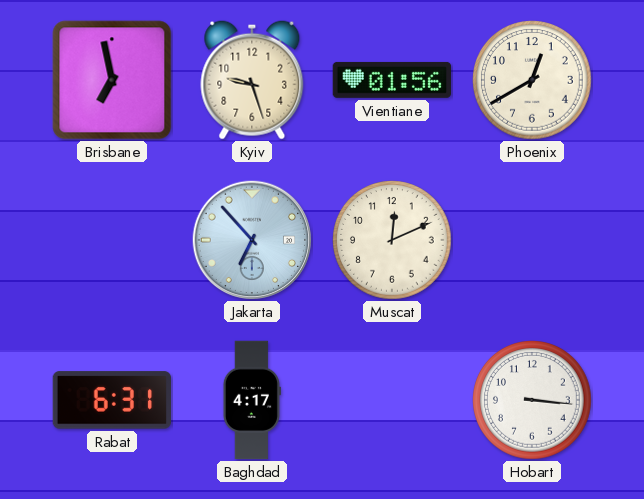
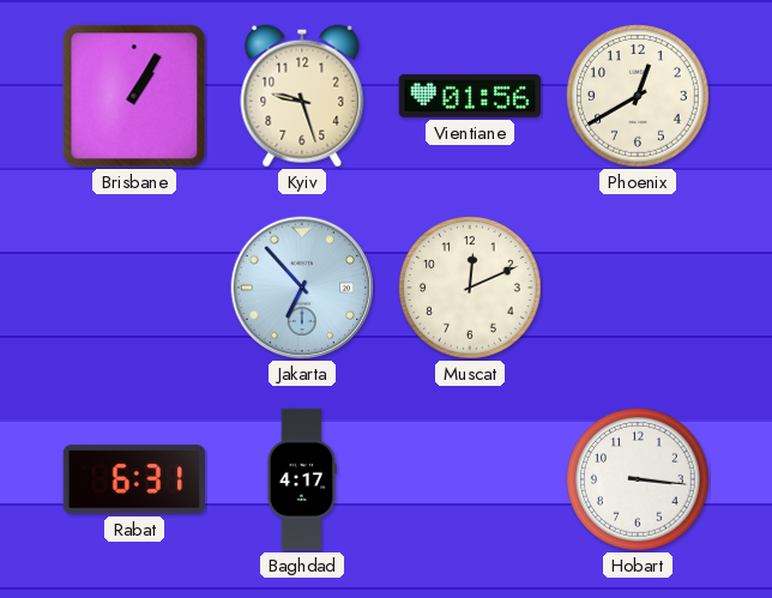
Brisbane: 6:58 -> 1:05 (134, 96)
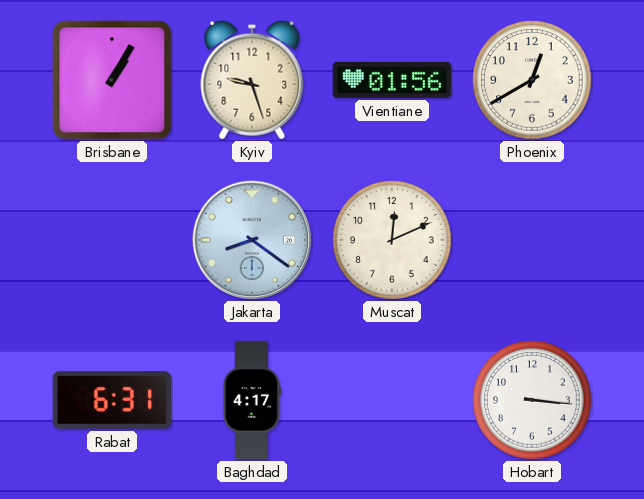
Jakarta: 6:53 -> 8:21 (252, 240)
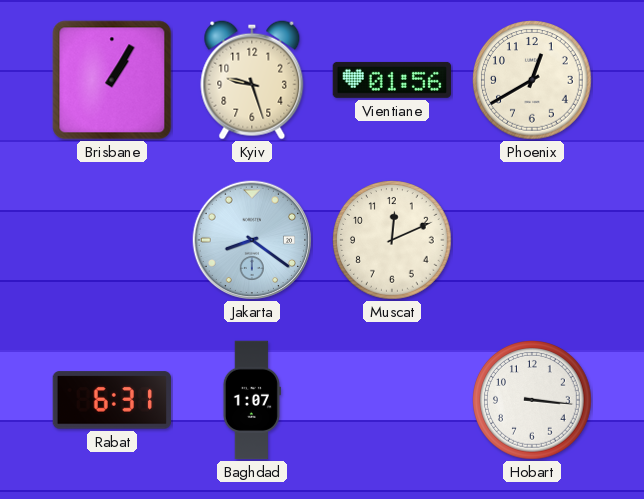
Baghdad: 4:17 -> 1:07 (251, 400)
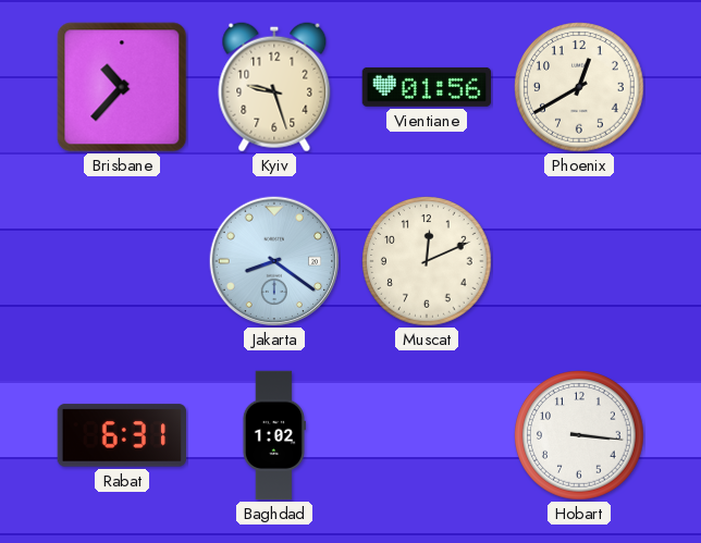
Brisbane: 1:05 -> 10:37 (122, 87)
Baghdad: 1:07 -> 1:02 (273, 435)
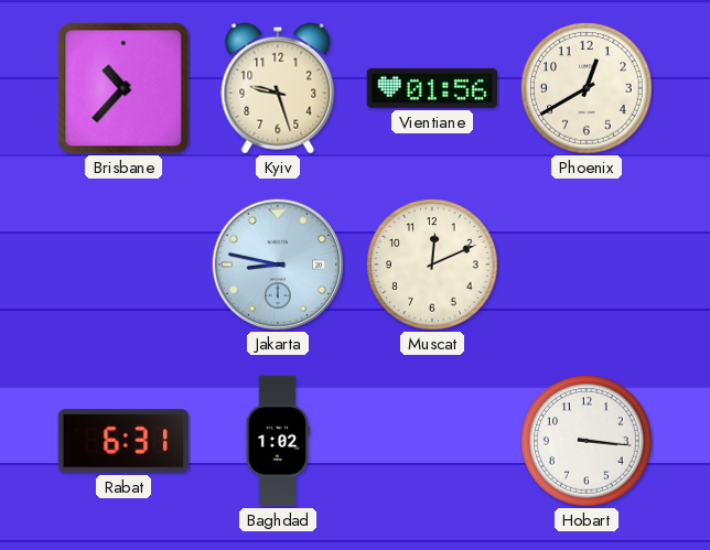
Jakarta: 8:21 -> 8:47 (278, 265)
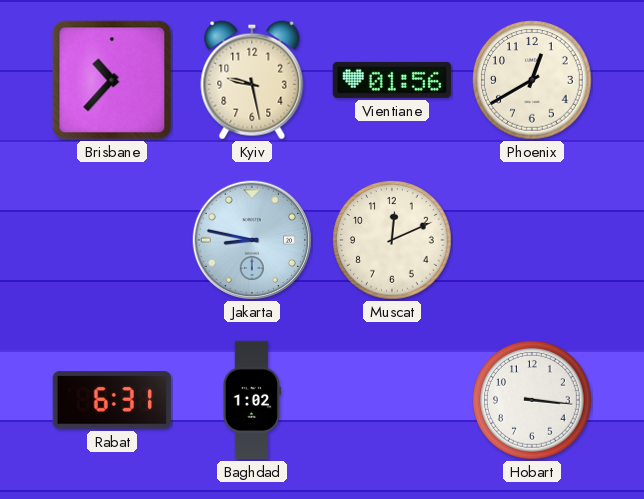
Kyiv: 9:27 -> 9:28 (252, 80)
